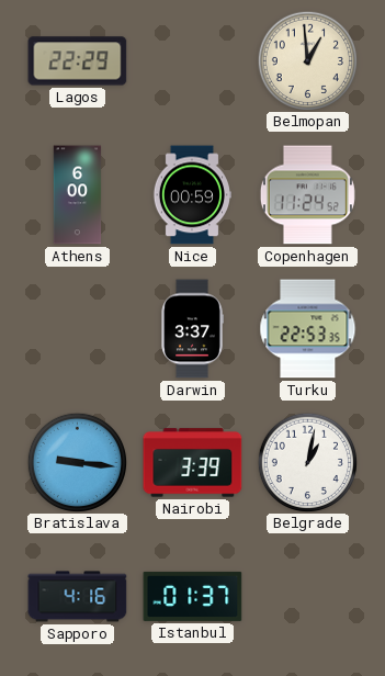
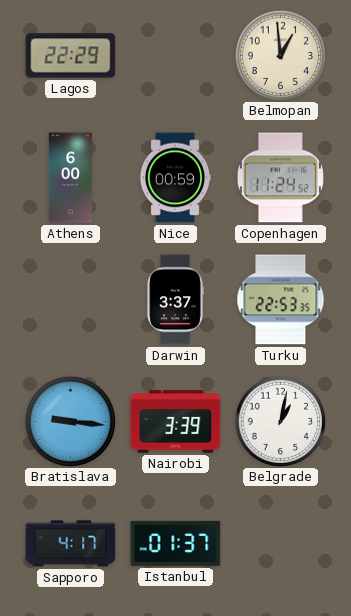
Sapporo: 4:16 -> 4:17 (71, 544)
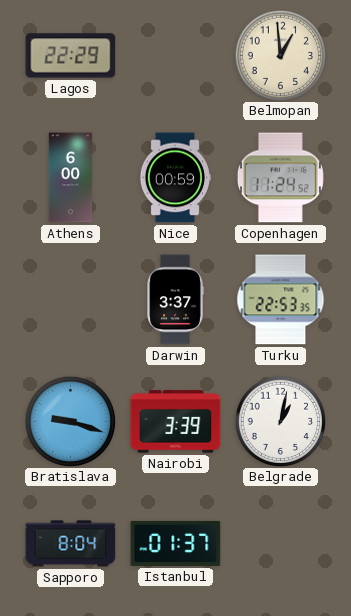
Bratislava: 9:16 -> 9:18 (70, 421)
Sapporo: 4:17 -> 8:04 (71, 544)
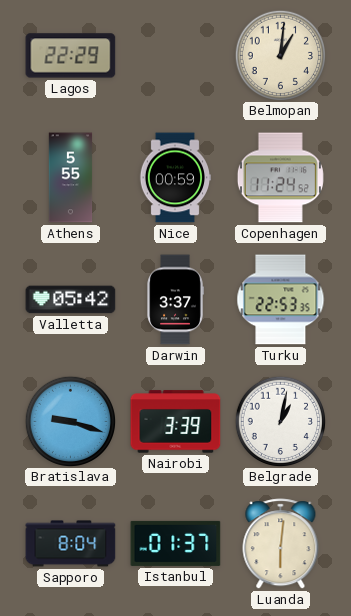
Belmopan: 12:59 -> 1:01 (280, 55)
Athens: 6:00 -> 5:55 (71, 178)
Valletta: none -> 05:42 (71, 300)
Luanda: none -> 6:01 (281, 544)
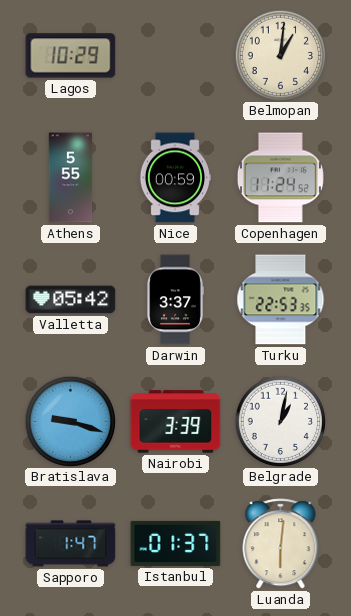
Lagos: 22:29 -> 10:29 (71, 56)
Sapporo: 8:04 -> 1:47 (71, 544)
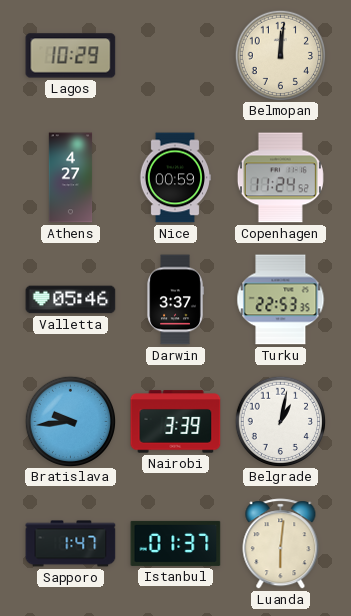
Belmopan: 1:01 -> 12:01 (280, 55)
Athens: 5:55 -> 4:27 (71, 178)
Valletta: 05:42 -> 05:46 (71, 300)
Bratislava: 9:18 -> 9:44 (70, 421)
